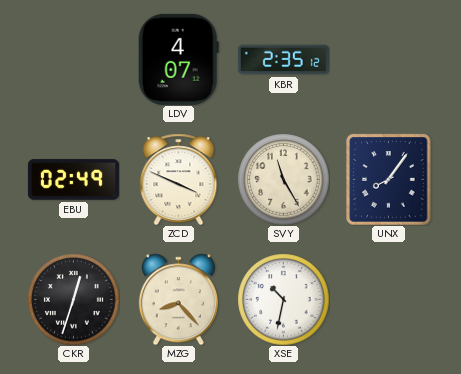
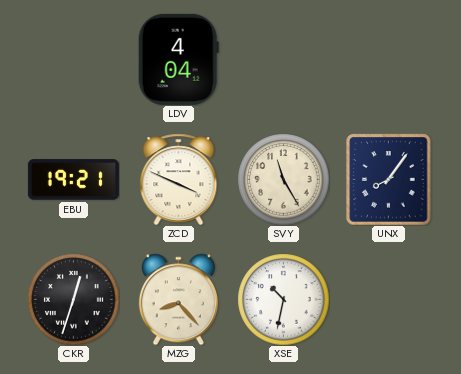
LDV: 4:07 -> 4:04 (178, 59)
KBR: 2:35 -> none (283, 60)
EBU: 02:49 -> 19:21 (73, 180)
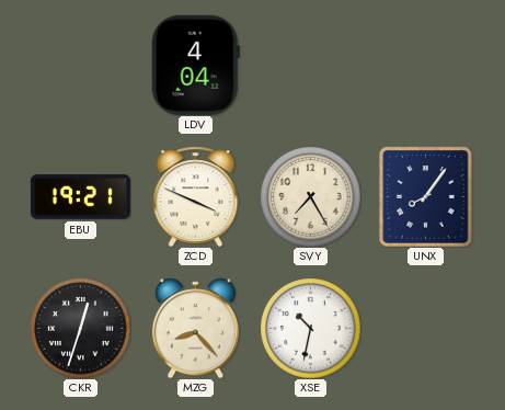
SVY: 11:25 -> 7:25 (310, 196)
